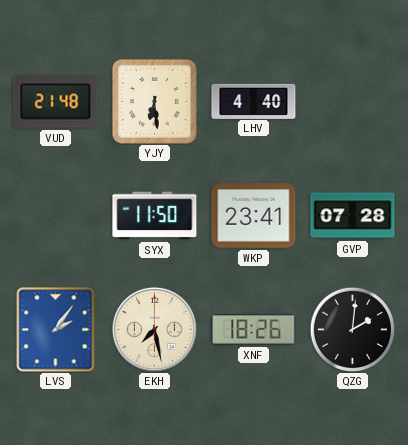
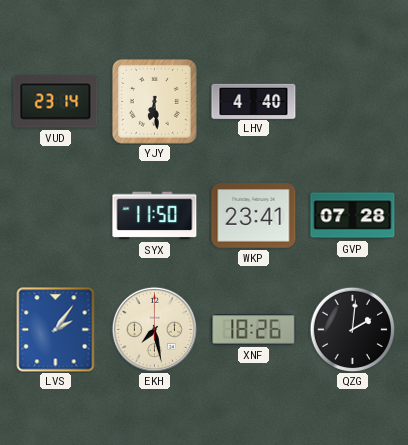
VUD: 21:48 -> 23:14 (56, 102)
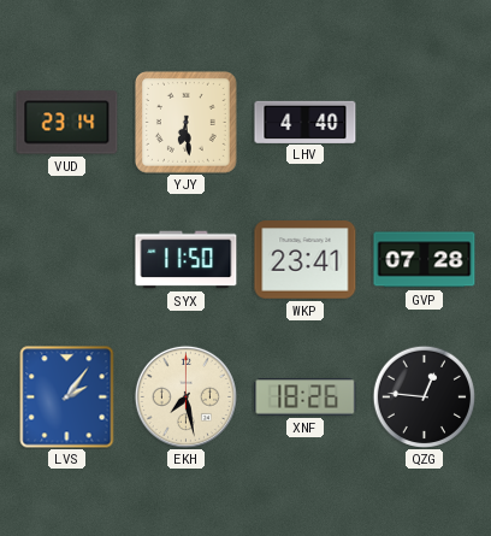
QZG: 2:01 -> 12:46 (424, 396)
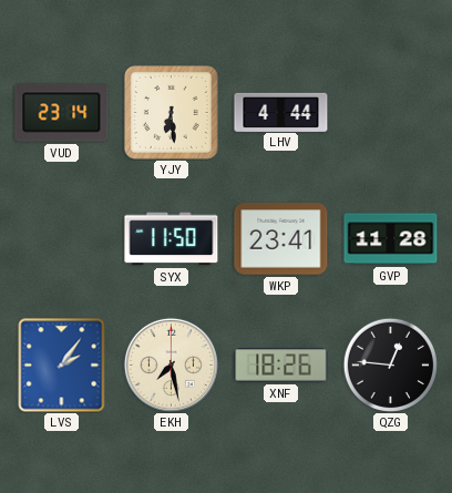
LHV: 4:40 -> 4:44 (281, 112)
GVP: 07:28 -> 11:28 (391, 239)
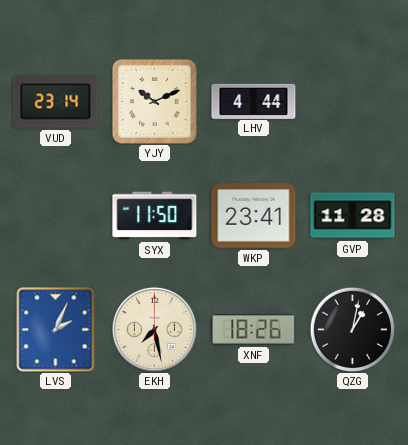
YJY: 6:29 -> 10:11 (154, 101)
LVS: 2:06 -> 2:04 (56, 330)
QZG: 12:46 -> 1:02 (352, 329)
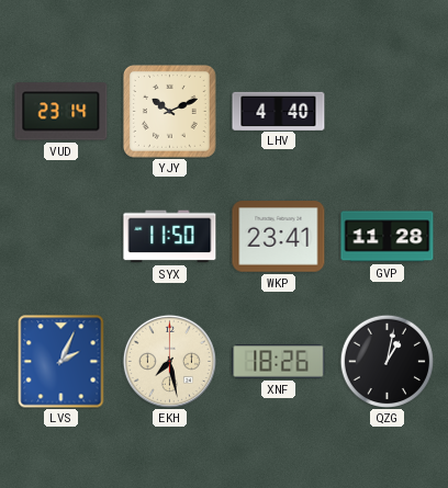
LHV: 4:44 -> 4:40 (279, 111)
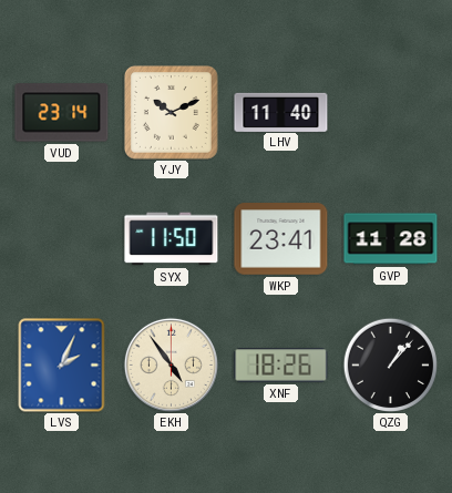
LHV: 4:40 -> 11:40 (281, 112)
EKH: 7:28 -> 4:54 (171, 364)
QZG: 1:02 -> 1:07 (390, 364)
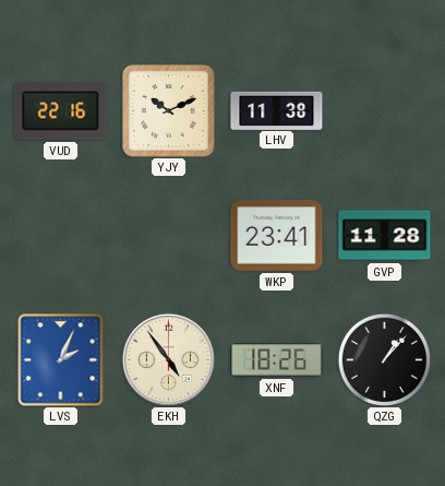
VUD: 23:14 -> 22:16 (61, 111)
LHV: 11:40 -> 11:38 (277, 110)
SYX: 11:50 -> none (172, 239)
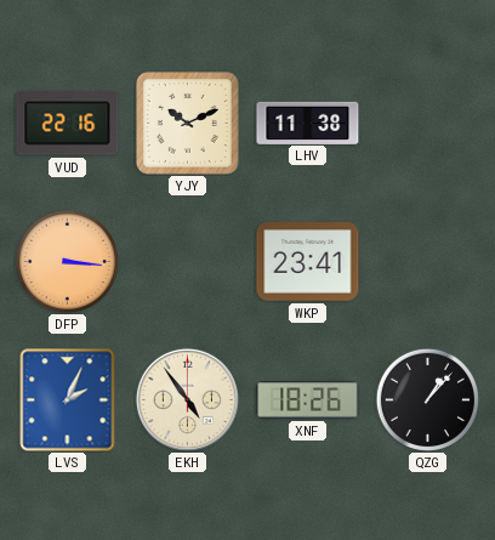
DFP: none -> 3:16 (67, 261)
GVP: 11:28 -> none (385, 236)
